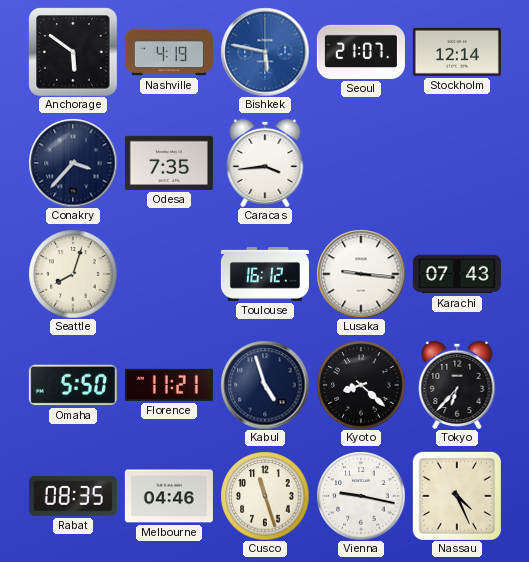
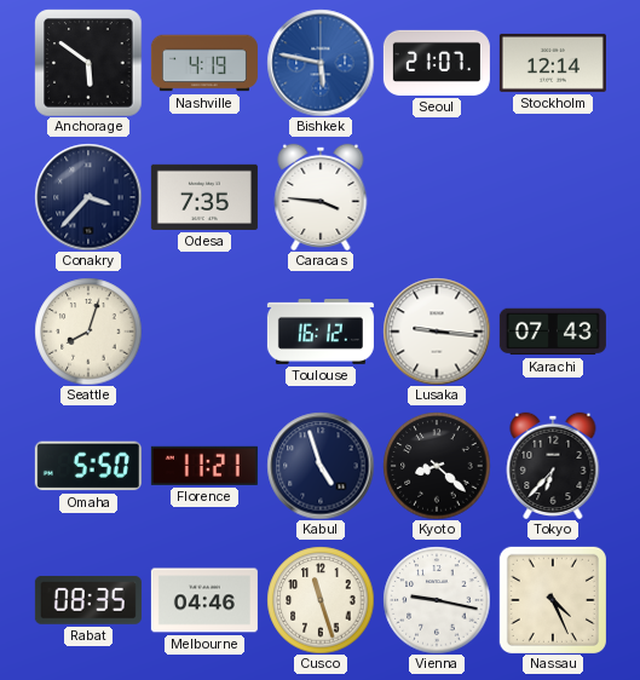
Caracas: 3:44 -> 3:46 (321, 196)
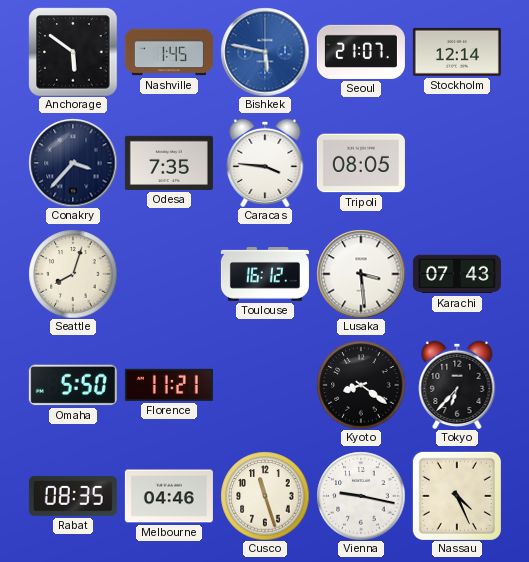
Nashville: 4:19 -> 1:45 (169, 52)
Tripoli: none -> 08:05 (361, 163)
Lusaka: 9:16 -> 3:29 (361, 274)
Kabul: 4:57 -> none (321, 466)
Kyoto: 8:22 -> 8:21 (361, 385)
